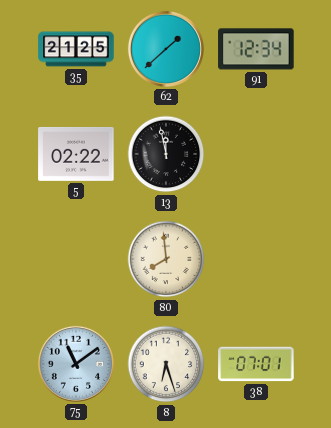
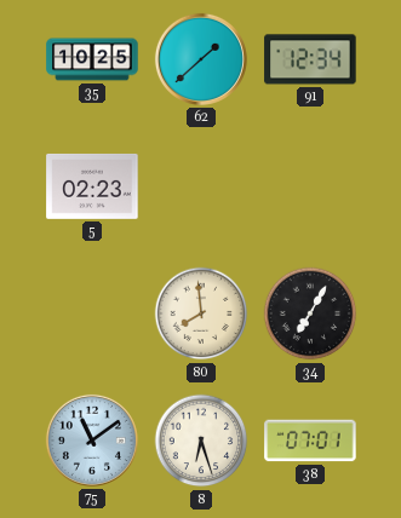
35: 21:25 -> 10:25 (92, 59)
5: 02:22 -> 02:23 (92, 186)
13: 11:58 -> none (166, 154)
34: none -> 7:05 (310, 313)
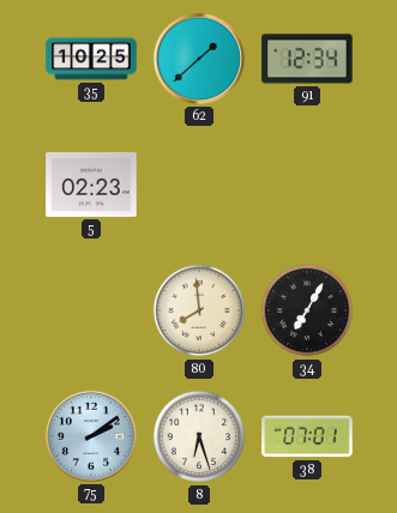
75: 11:09 -> 2:09 (91, 436)
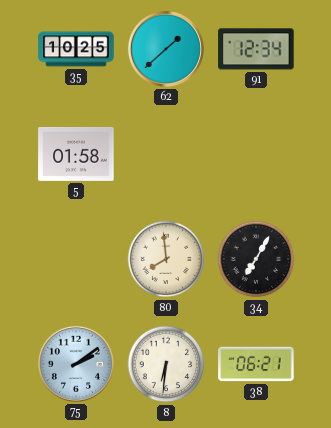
5: 02:23 -> 01:58 (76, 154)
8: 6:27 -> 6:31 (166, 364)
38: 07:01 -> 06:21 (256, 364)
